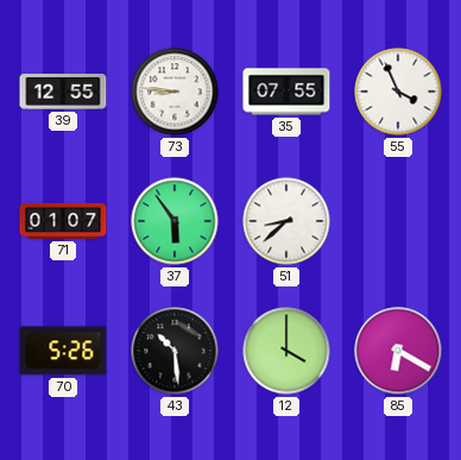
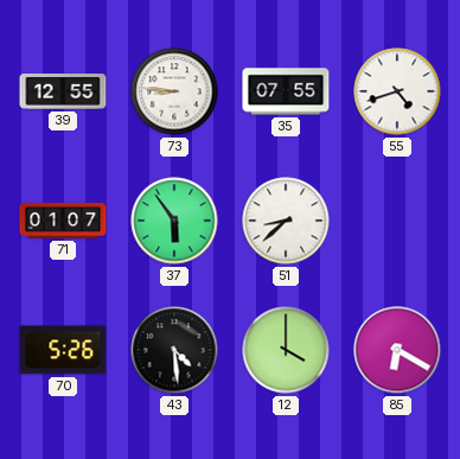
55: 3:56 -> 4:42 (397, 91)
43: 10:29 -> 4:29 (174, 350)
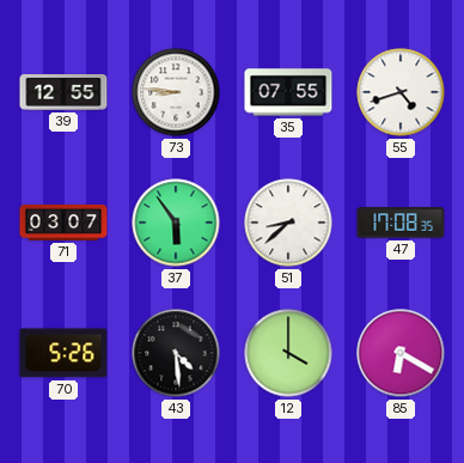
71: 01:07 -> 03:07 (63, 223)
47: none -> 17:08 (401, 223)
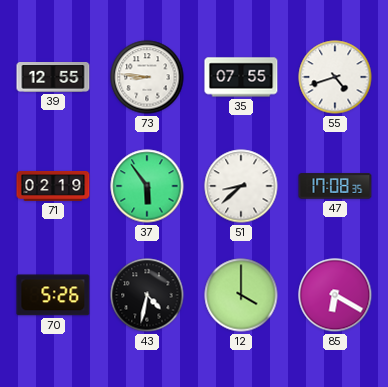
71: 03:07 -> 02:19 (53, 186)
43: 4:29 -> 4:32 (147, 295)
